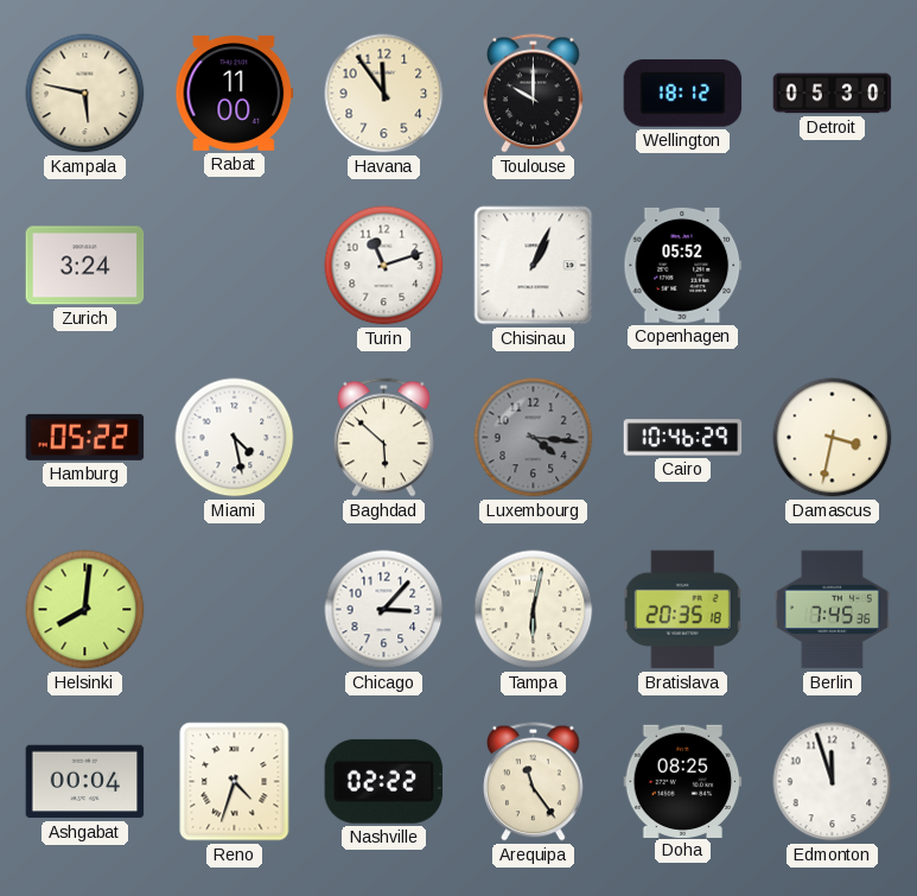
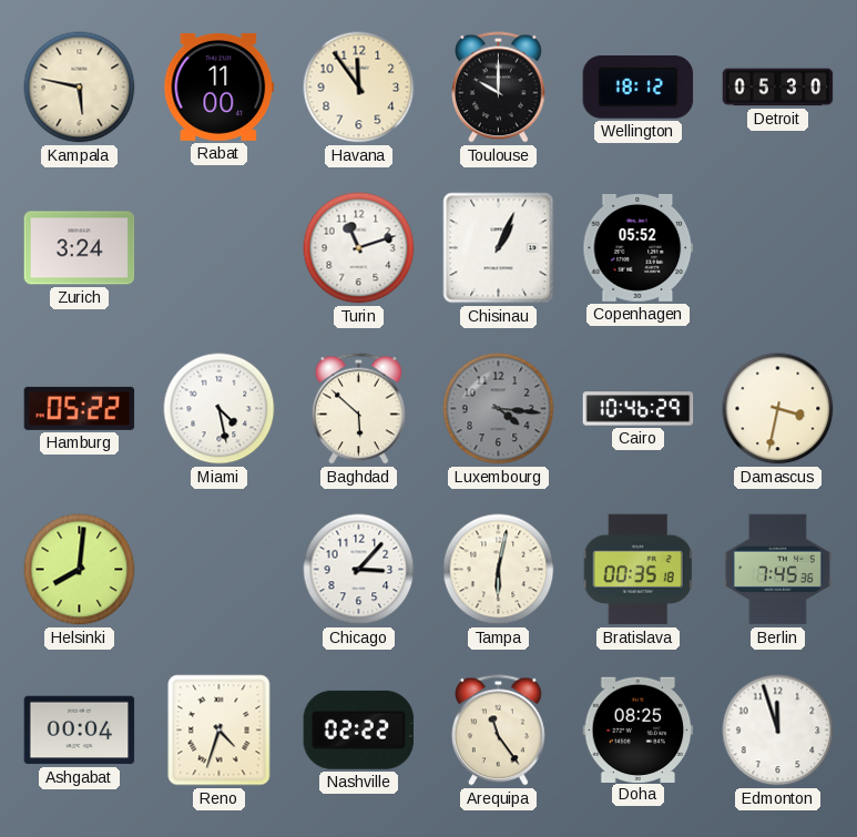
Bratislava: 20:35 -> 00:35 (639, 570)
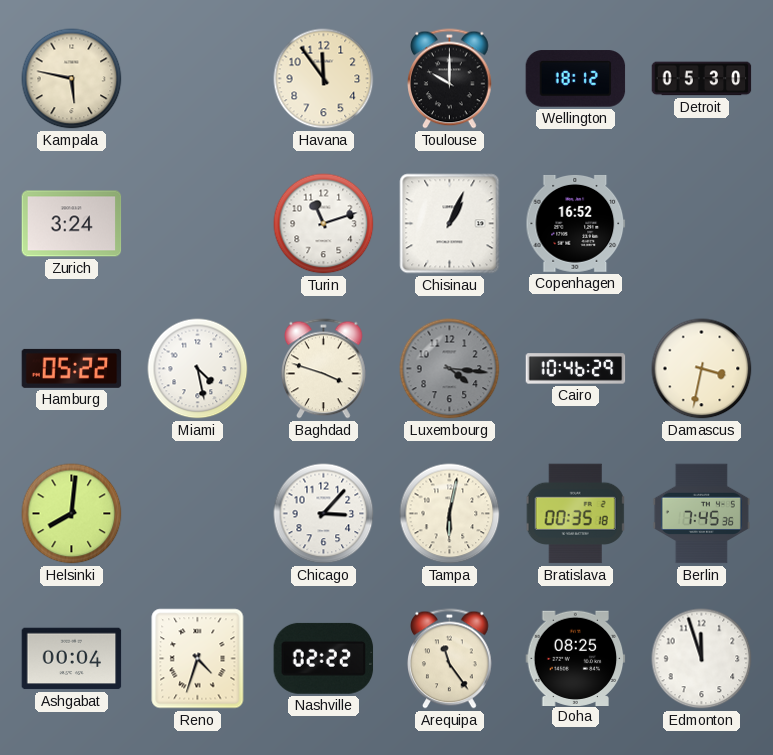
Rabat: 11:00 -> none (220, 86)
Copenhagen: 05:52 -> 16:52 (576, 223)
Baghdad: 5:52 -> 3:48 (324, 369)
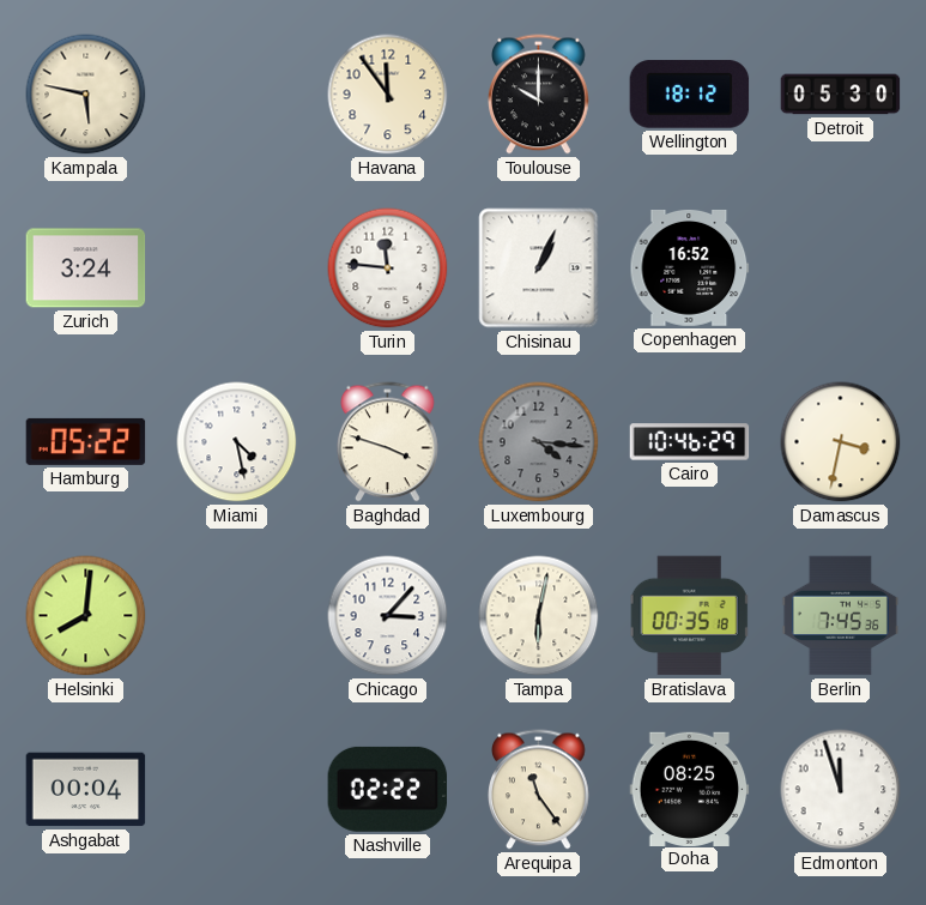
Turin: 11:12 -> 11:46 (388, 269)
Reno: 4:33 -> none (198, 659)
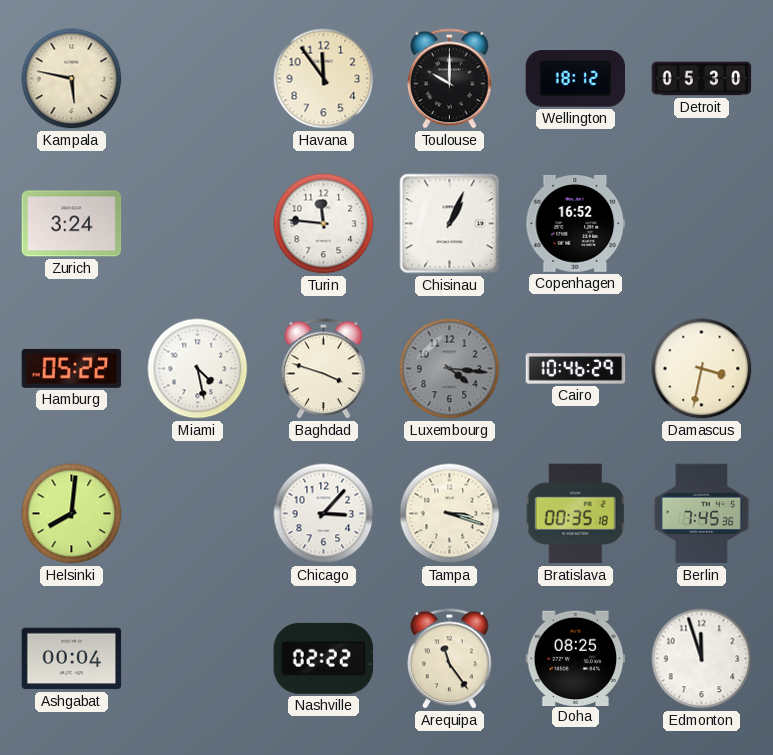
Tampa: 6:02 -> 3:18 (450, 514)
